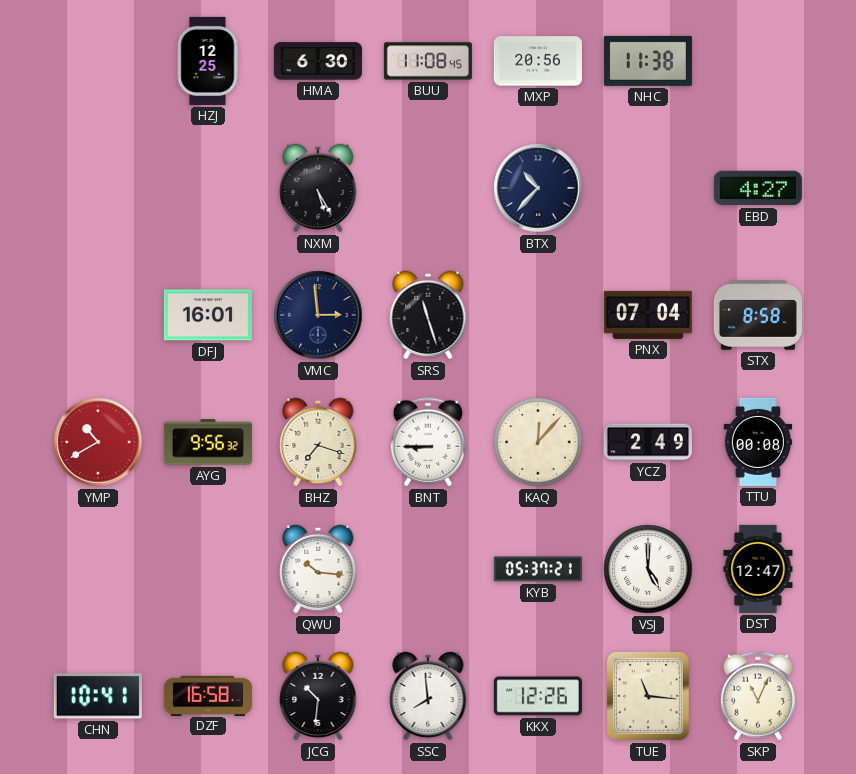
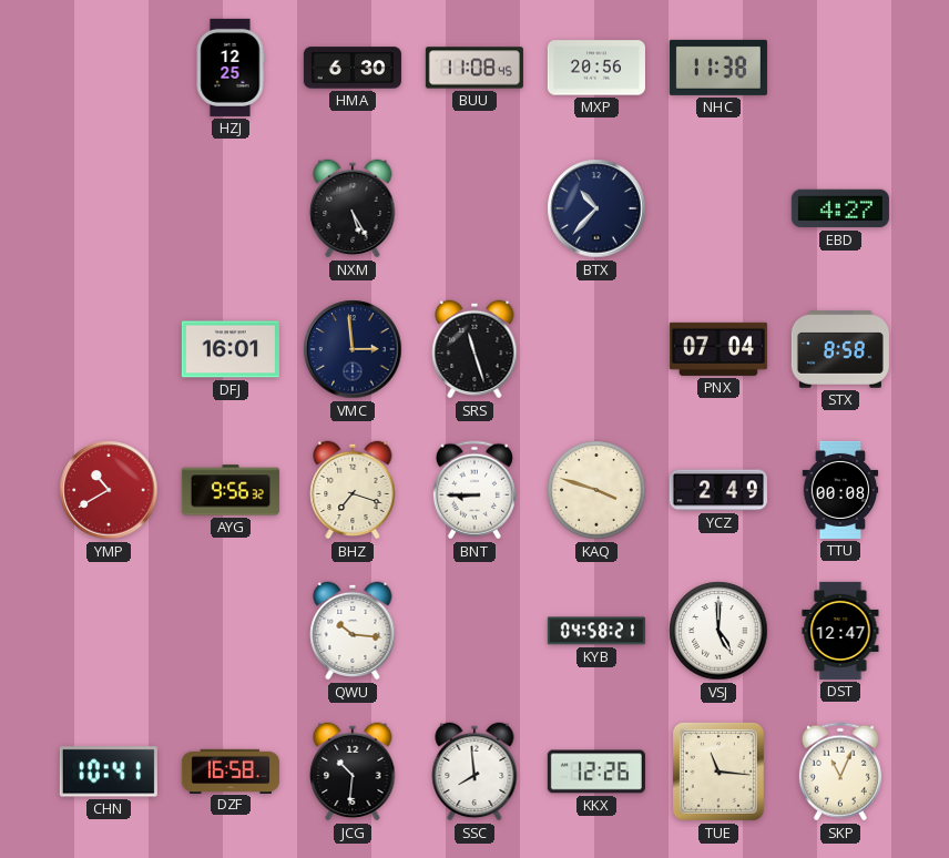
KAQ: 12:07 -> 3:48 (596, 490)
KYB: 05:37 -> 04:58 (596, 631)
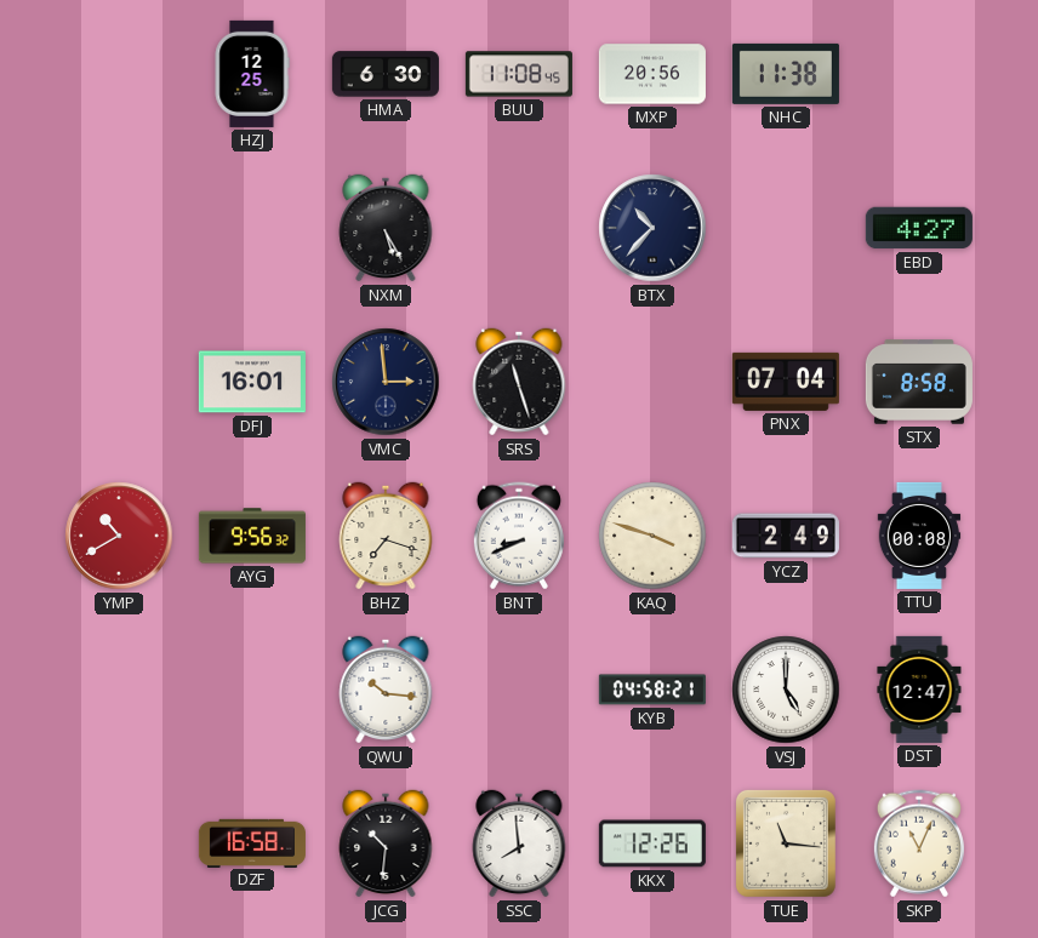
BNT: 8:45 -> 8:41 (519, 536)
CHN: 10:41 -> none (109, 772)
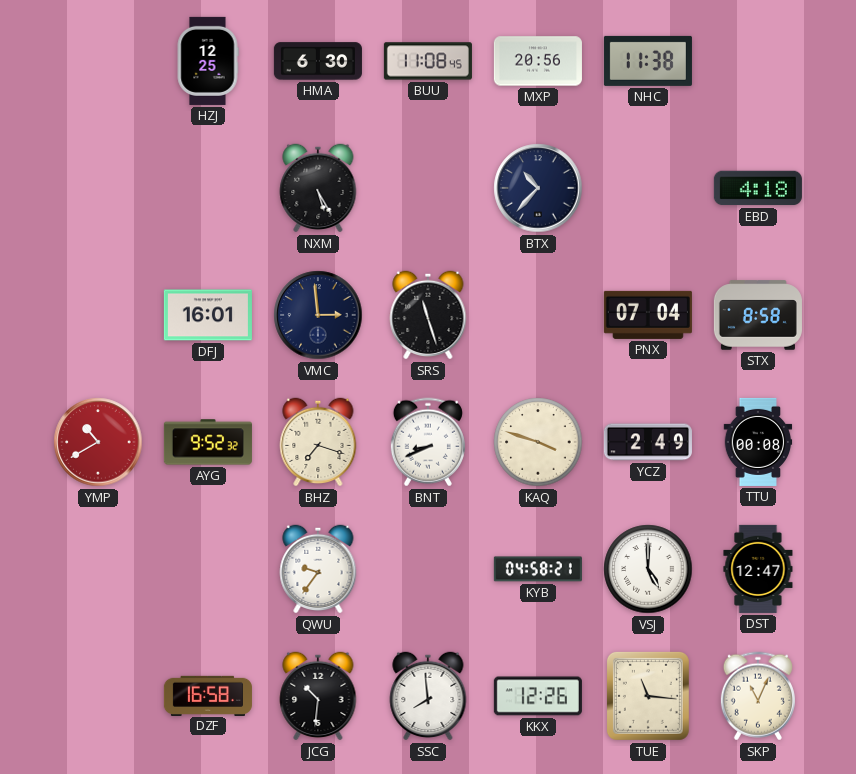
EBD: 4:27 -> 4:18 (758, 188)
AYG: 9:56 -> 9:52 (208, 442)
QWU: 10:16 -> 9:36 (318, 569)
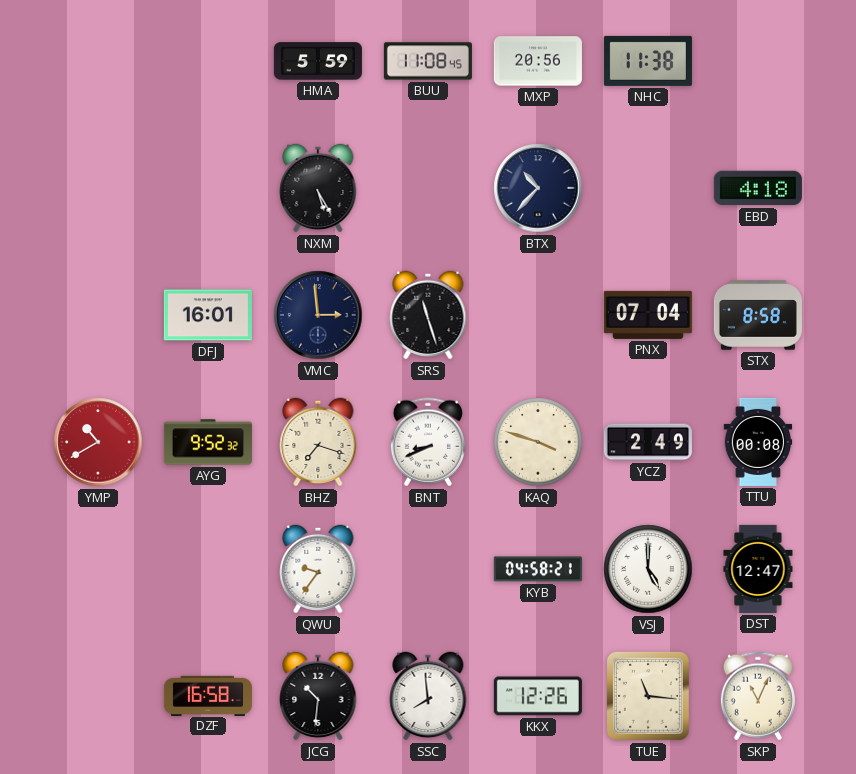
HZJ: 12:25 -> none (208, 61)
HMA: 6:30 -> 5:59 (318, 61)
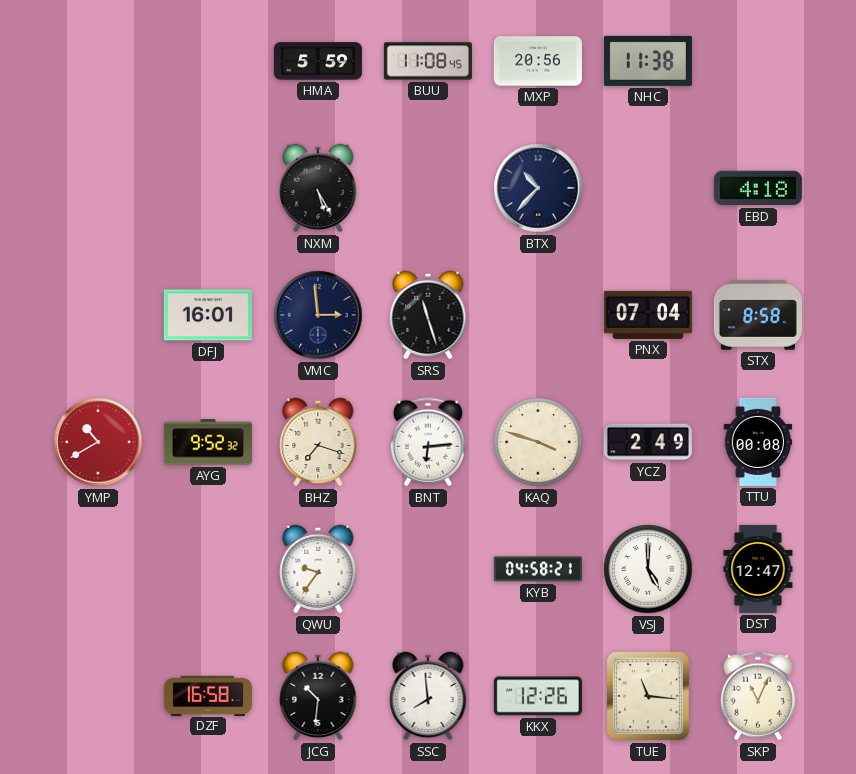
BNT: 8:41 -> 6:14 (428, 442)
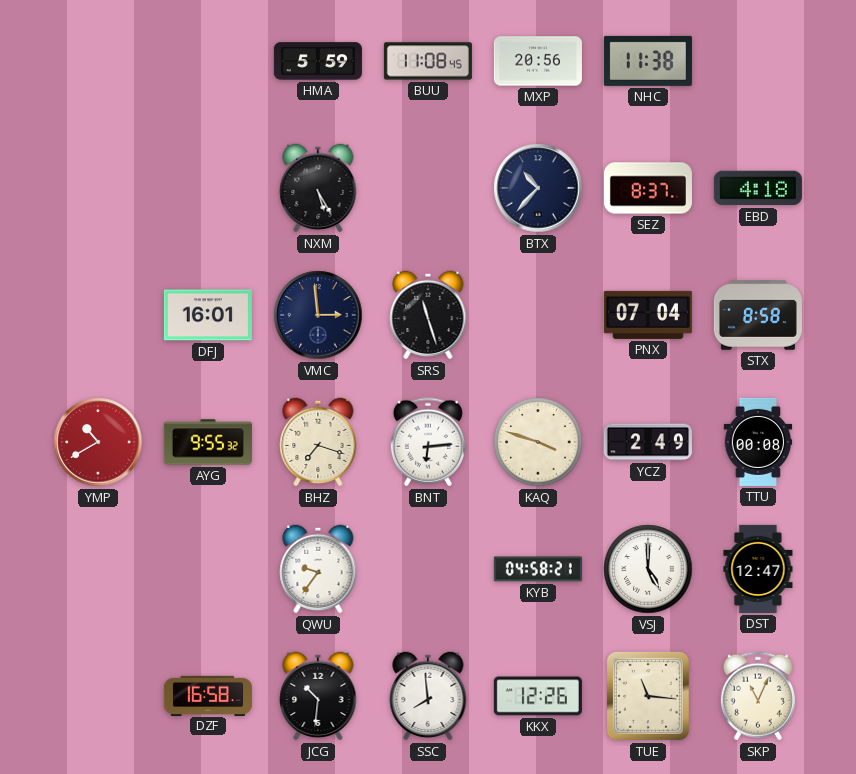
SEZ: none -> 8:37 (648, 188)
AYG: 9:52 -> 9:55 (208, 442)
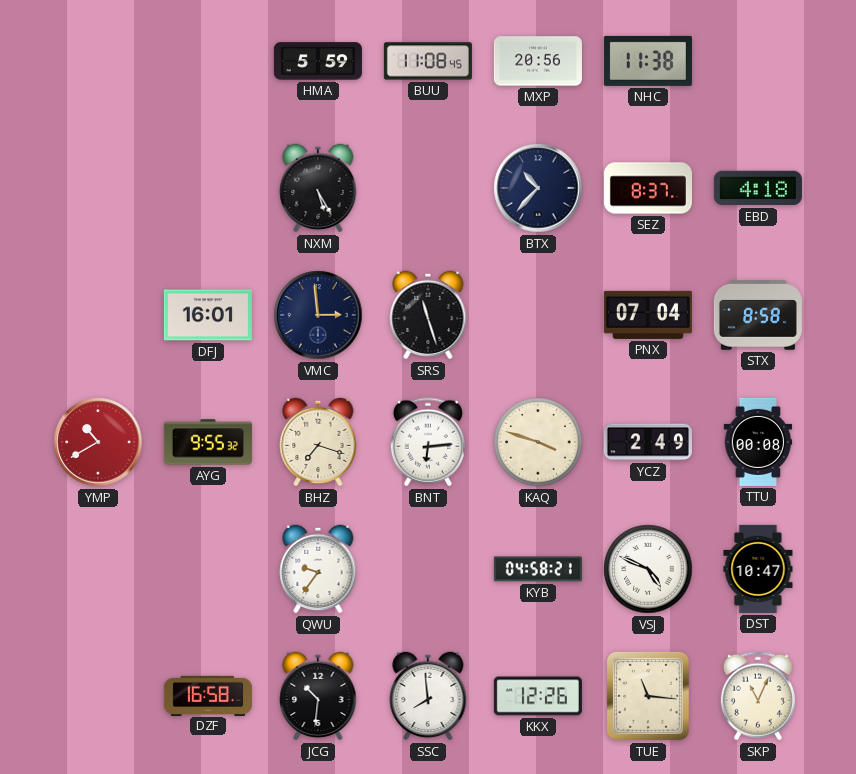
VSJ: 5:00 -> 4:49 (648, 569)
DST: 12:47 -> 10:47 (758, 569)
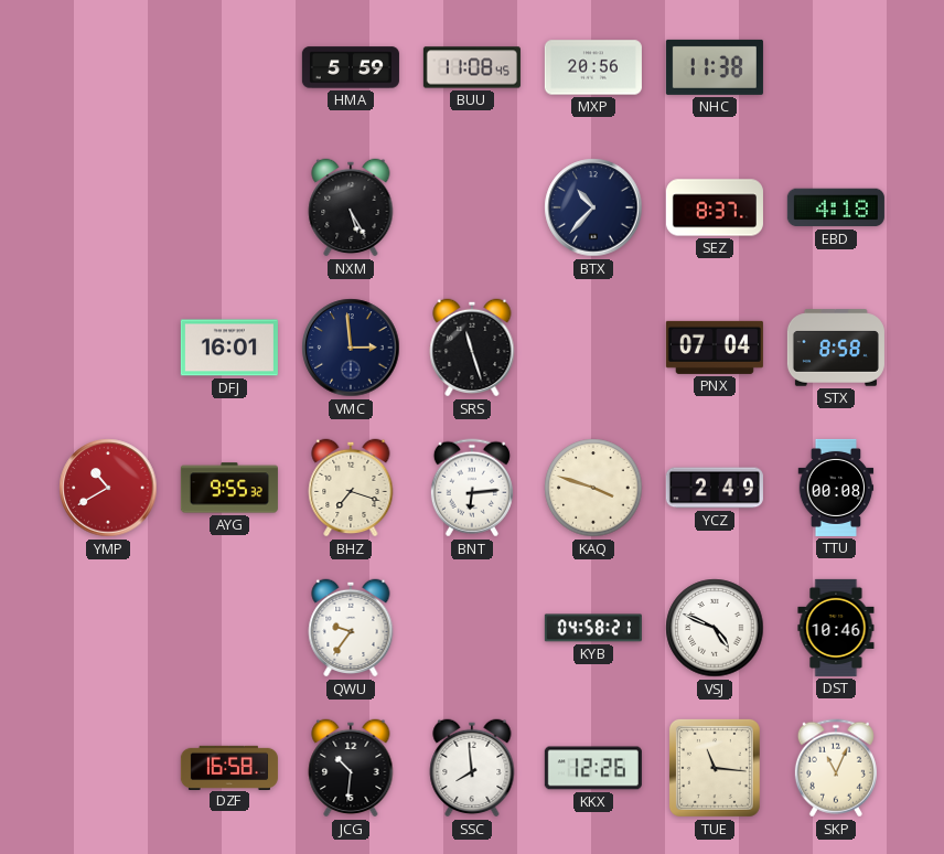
DST: 10:47 -> 10:46 (836, 628)
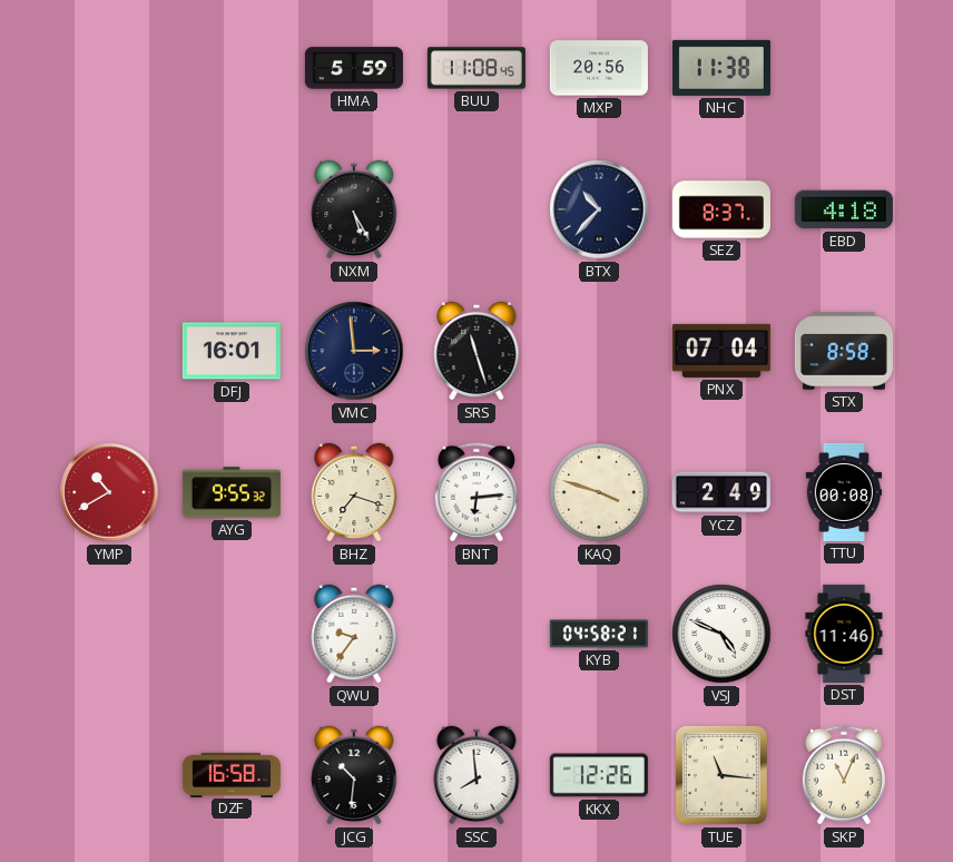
DST: 10:46 -> 11:46 (844, 634)
